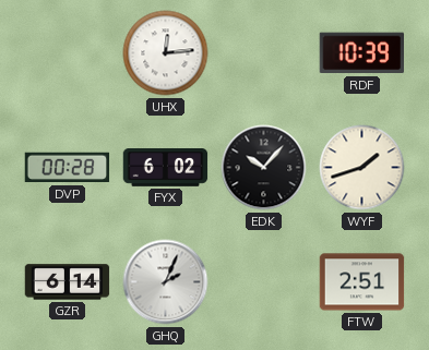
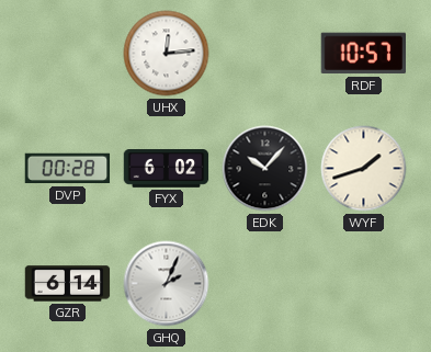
RDF: 10:39 -> 10:57 (363, 54)
FTW: 2:51 -> none (362, 282)
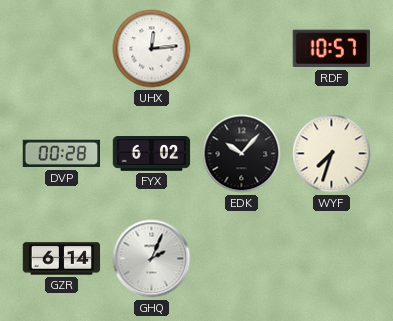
WYF: 1:42 -> 7:33 (332, 154)
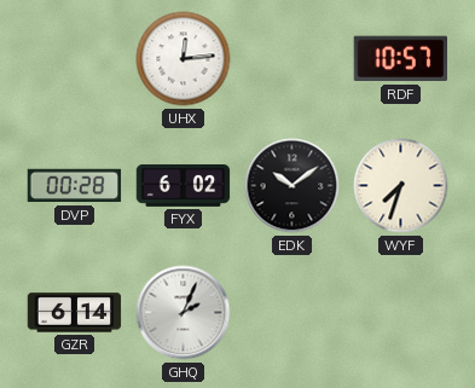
EDK: 10:07 -> 10:09 (292, 186)
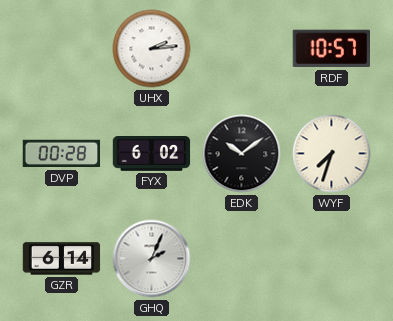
UHX: 12:14 -> 2:14 (152, 49)
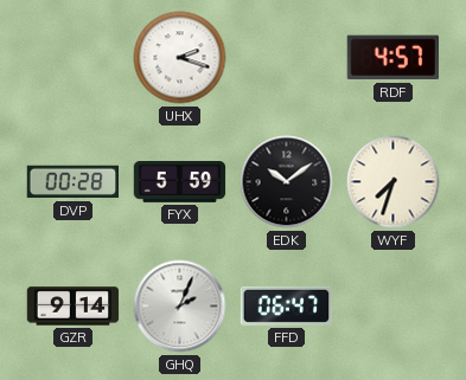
UHX: 2:14 -> 2:18 (180, 58)
RDF: 10:57 -> 4:57 (392, 58)
FYX: 6:02 -> 5:59 (180, 182)
GZR: 6:14 -> 9:14 (74, 307)
FFD: none -> 06:47 (287, 305)
